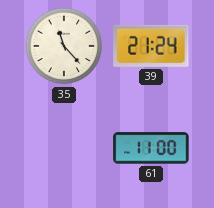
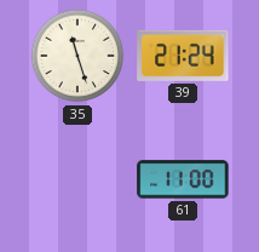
35: 11:23 -> 11:27 (77, 56)
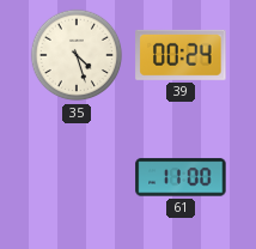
35: 11:27 -> 4:27 (77, 55)
39: 21:24 -> 00:24 (181, 55)
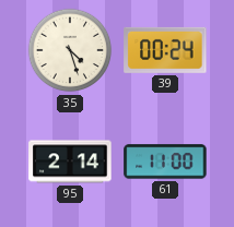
95: none -> 2:14 (70, 162)
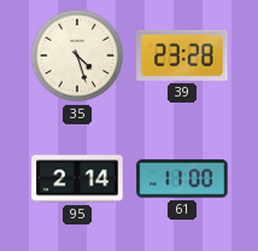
39: 00:24 -> 23:28 (182, 56)
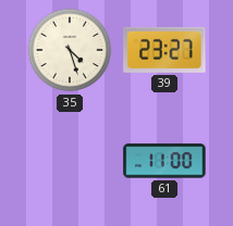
39: 23:28 -> 23:27 (164, 50)
95: 2:14 -> none (77, 179)
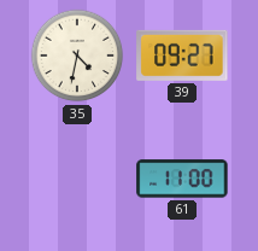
35: 4:27 -> 4:32 (77, 56)
39: 23:27 -> 09:27 (182, 56)
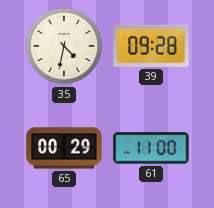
39: 09:27 -> 09:28 (151, 46)
65: none -> 00:29 (64, 148)
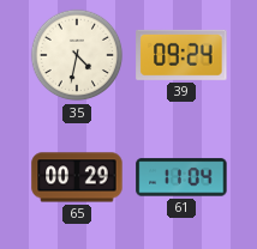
39: 09:28 -> 09:24 (181, 55)
61: 11:00 -> 11:04 (181, 177)
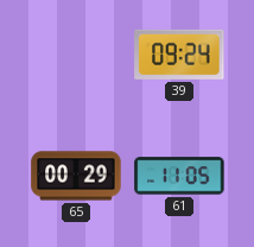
35: 4:32 -> none (77, 55)
61: 11:04 -> 11:05 (179, 176)
